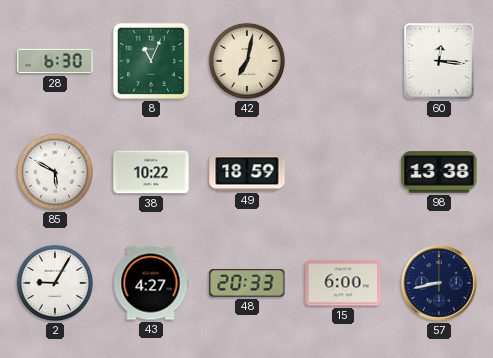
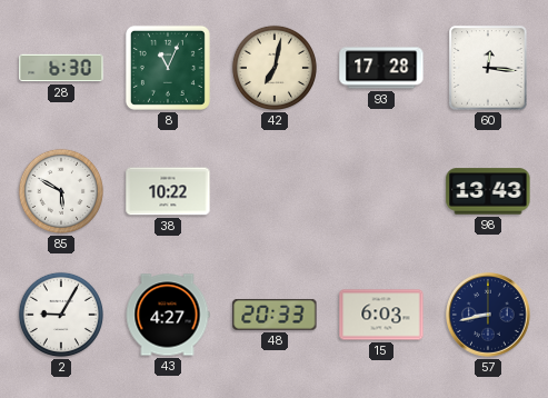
93: none -> 17:28 (381, 68)
49: 18:59 -> none (247, 172)
98: 13:38 -> 13:43 (488, 191)
15: 6:00 -> 6:03 (381, 315)
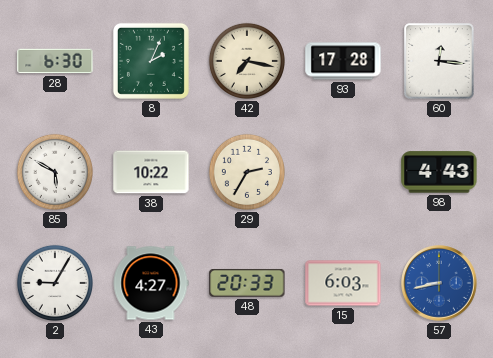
8: 11:04 -> 2:04 (151, 61)
42: 7:02 -> 7:17 (247, 61)
29: none -> 2:35 (247, 172)
98: 13:43 -> 4:43 (439, 172)
57 dial: navy -> blue (439, 283)
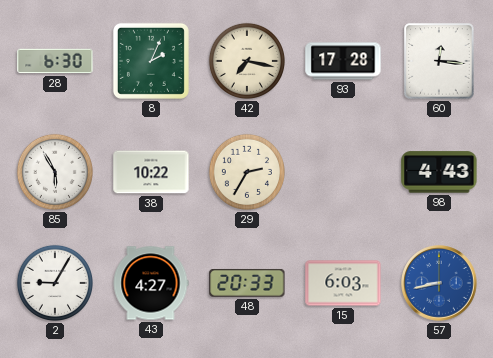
85: 5:50 -> 5:55 (55, 172)
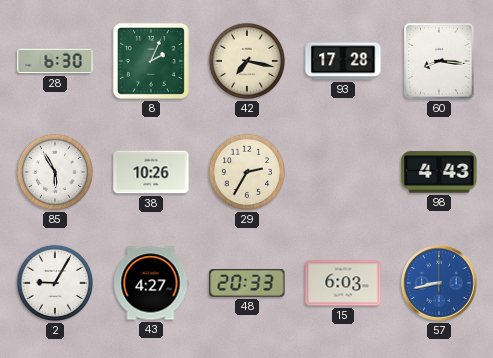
60: 12:16 -> 8:16 (439, 61)
38: 10:22 -> 10:26 (151, 172)
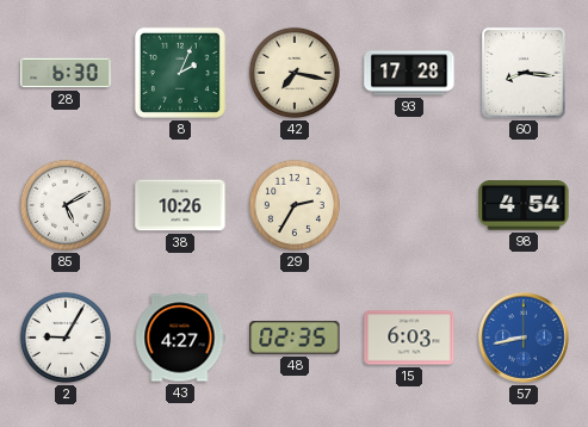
85: 5:55 -> 5:10 (66, 205)
98: 4:43 -> 4:54 (524, 205)
48: 20:33 -> 02:35 (295, 338)
